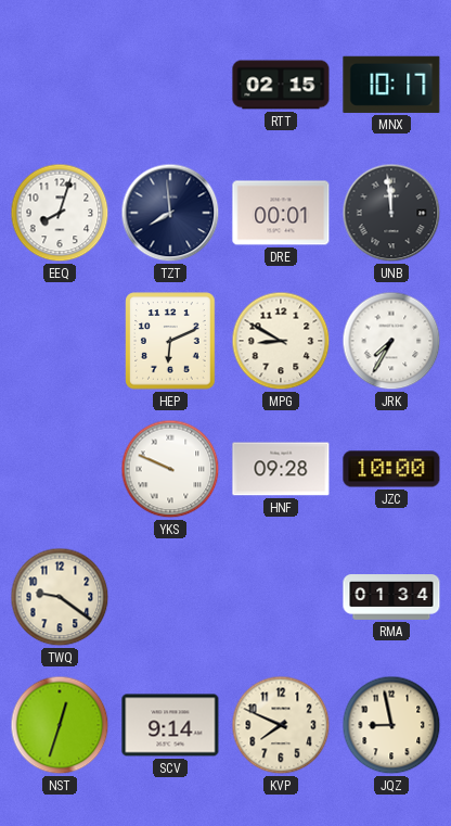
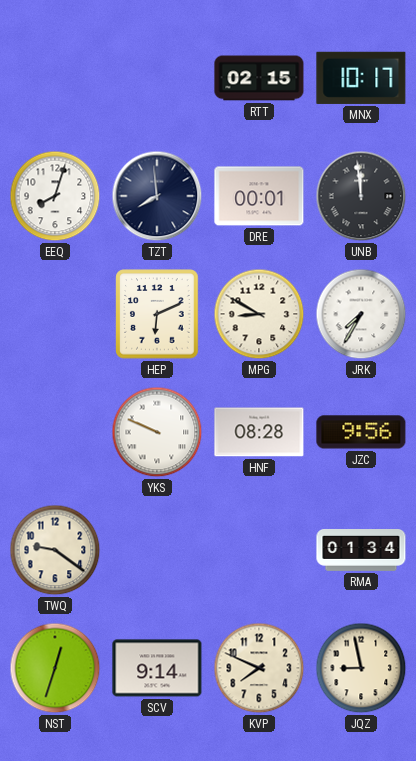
HNF: 09:28 -> 08:28 (259, 432)
JZC: 10:00 -> 9:56 (361, 432)
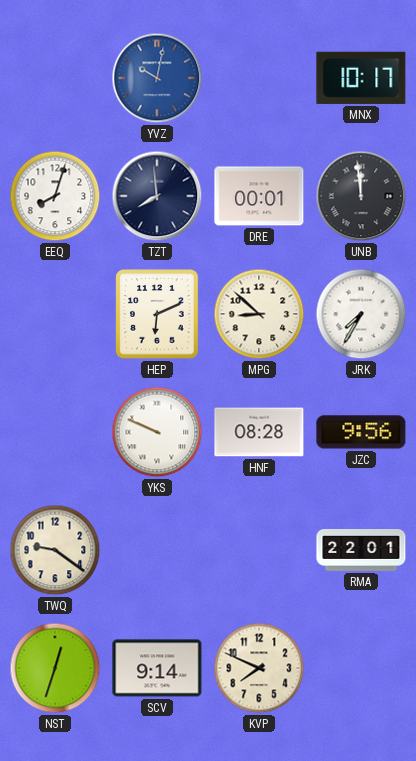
YVZ: none -> 10:02 (157, 78)
RTT: 02:15 -> none (259, 78)
MPG: 8:50 -> 8:52 (259, 314)
RMA: 01:34 -> 22:01 (361, 551)
JQZ: 8:58 -> none (361, 668)
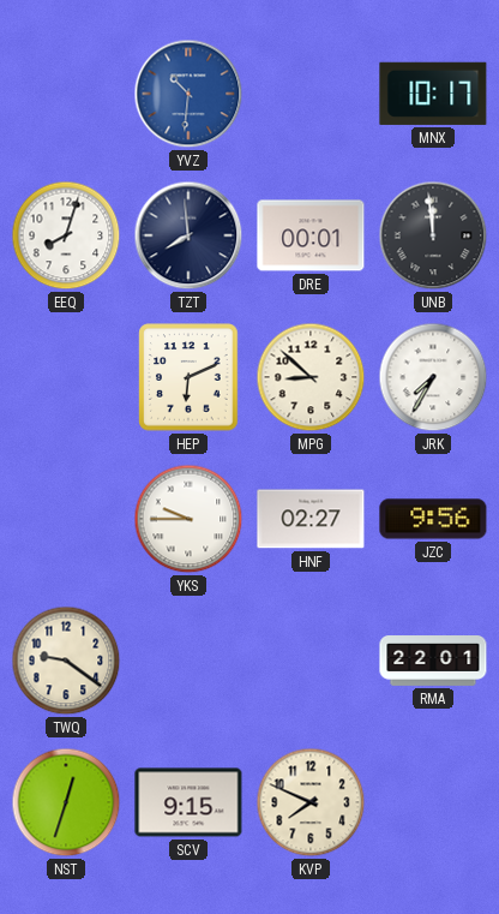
YVZ: 10:02 -> 10:31 (188, 94)
YKS: 9:49 -> 9:45 (188, 519)
HNF: 08:28 -> 02:27 (311, 519)
SCV: 9:14 -> 9:15 (188, 802)
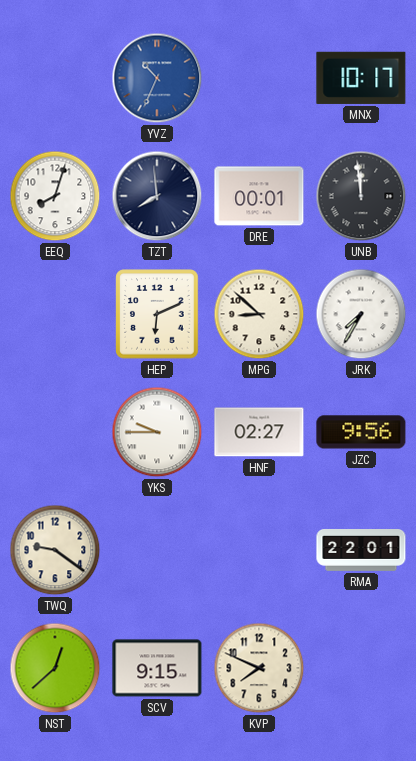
YVZ: 10:31 -> 10:34 (157, 78)
NST: 12:33 -> 12:38 (55, 668)
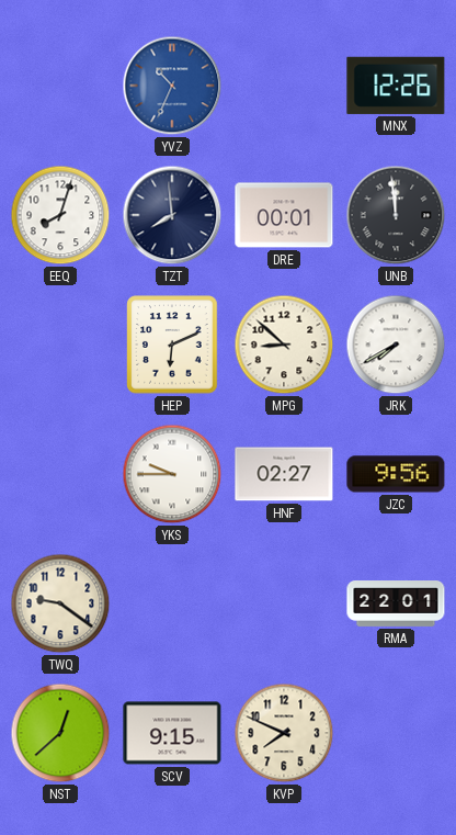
MNX: 10:17 -> 12:26 (396, 86)
JRK: 7:35 -> 7:40 (396, 345)
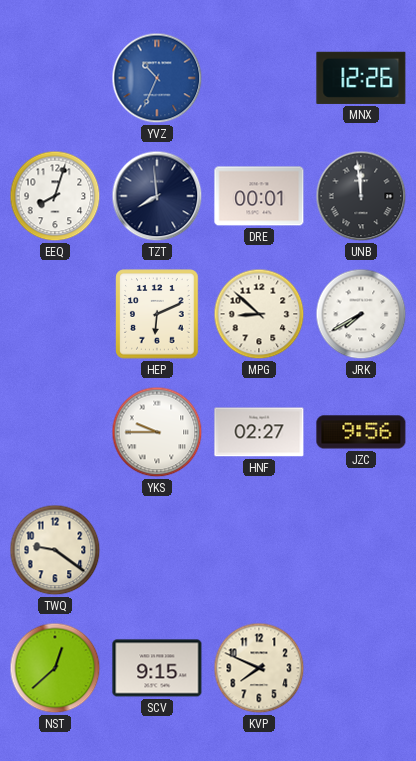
RMA: 22:01 -> none (396, 605)
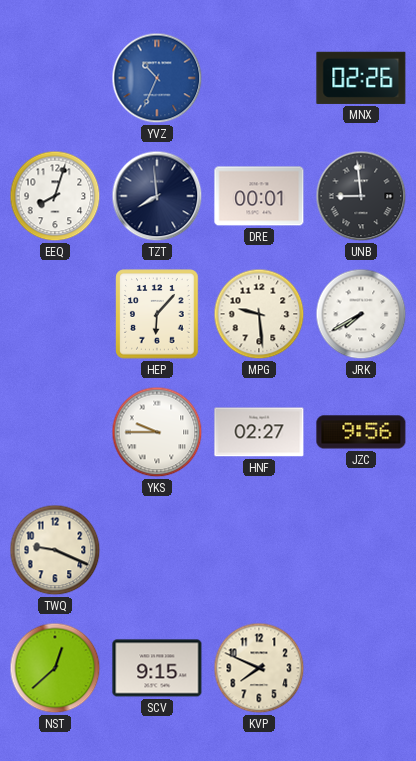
MNX: 12:26 -> 02:26 (361, 78)
UNB: 11:59 -> 8:59 (361, 196)
HEP: 6:11 -> 6:07 (157, 314)
MPG: 8:52 -> 9:29 (259, 314)
TWQ: 9:21 -> 9:19 (55, 550)
